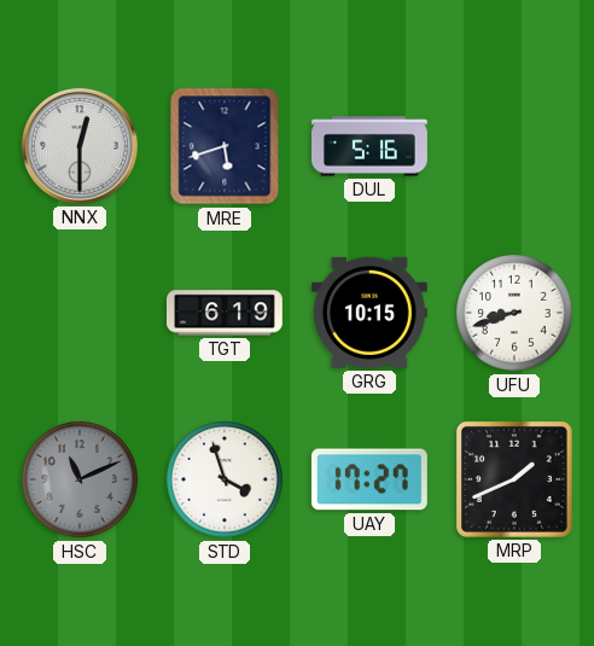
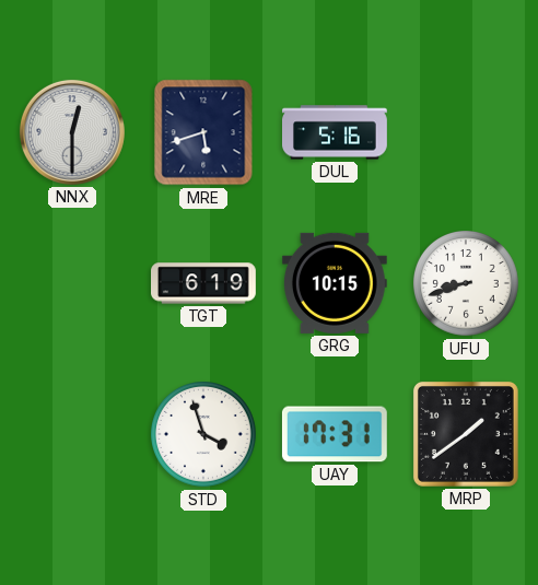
HSC: 11:11 -> none (81, 481)
UAY: 17:27 -> 17:31 (335, 434)
MRP: 1:41 -> 1:39 (466, 434)
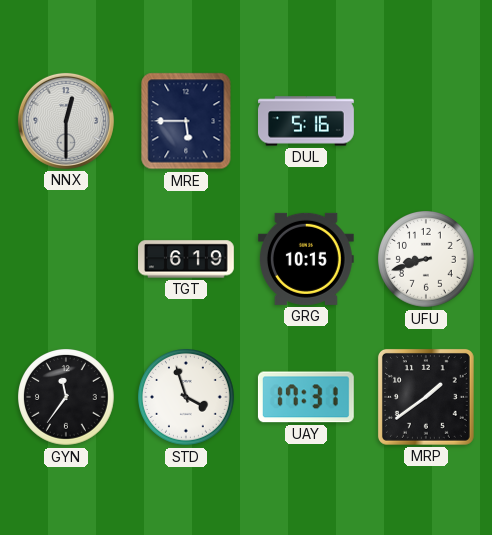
MRE: 5:42 -> 5:45 (186, 121)
GYN: none -> 11:36 (67, 398)
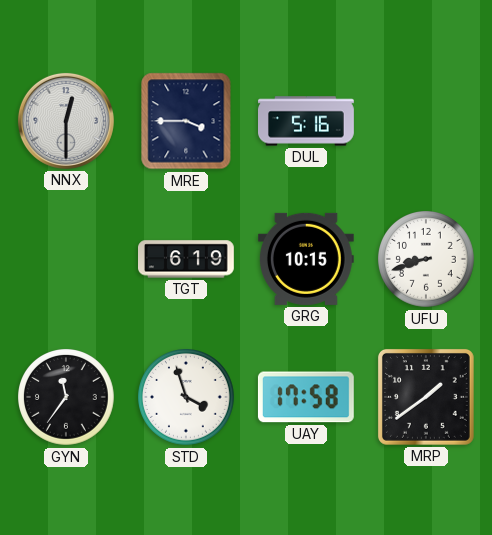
MRE: 5:45 -> 3:45 (186, 121)
UAY: 17:31 -> 17:58 (306, 397)
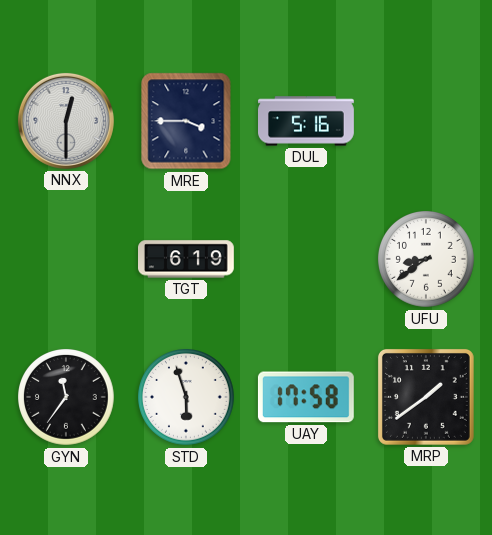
GRG: 10:15 -> none (306, 259)
UFU: 8:42 -> 8:39 (427, 260)
STD: 3:57 -> 5:57 (187, 398)
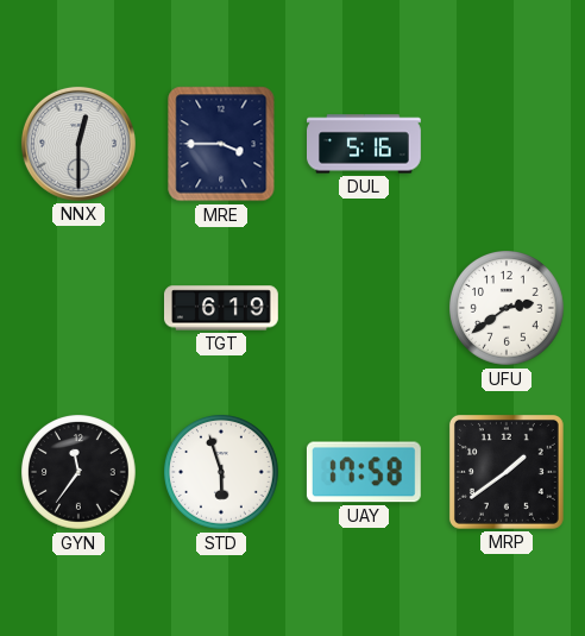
UFU: 8:39 -> 2:39 (508, 309)
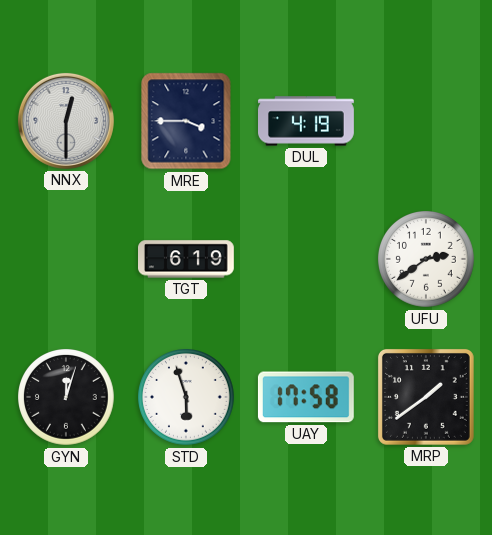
DUL: 5:16 -> 4:19 (307, 121)
GYN: 11:36 -> 12:03 (67, 398)
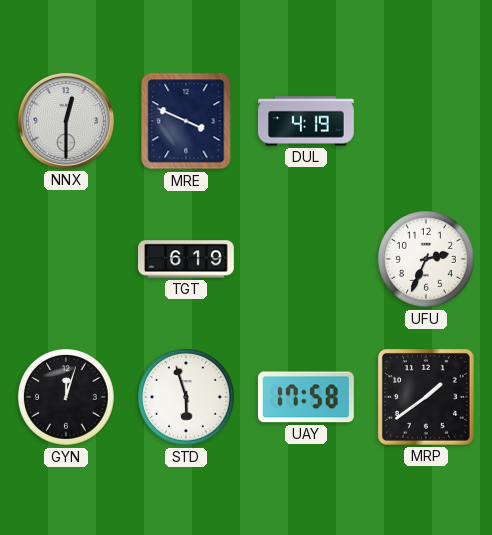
MRE: 3:45 -> 3:49 (186, 121)
UFU: 2:39 -> 2:34 (427, 260)
